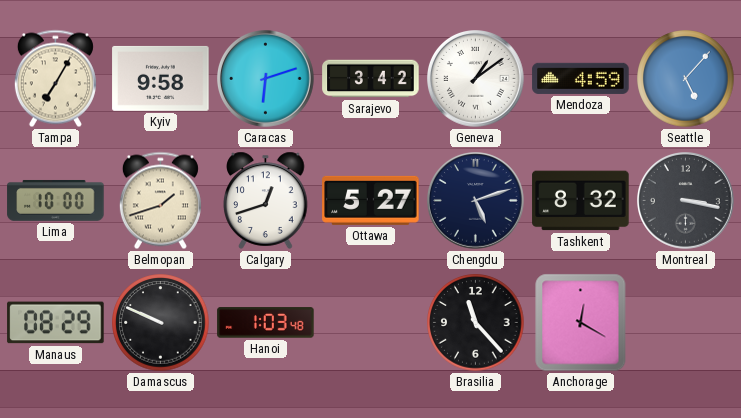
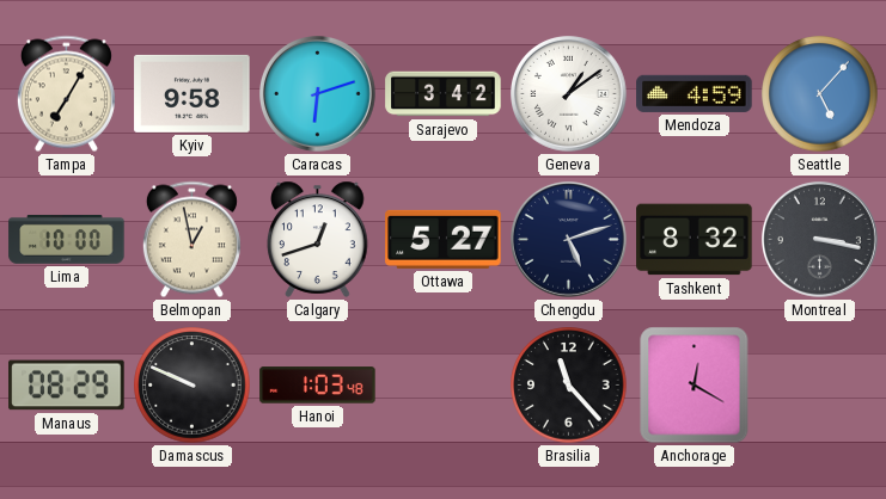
Belmopan: 1:42 -> 12:58 (191, 240)
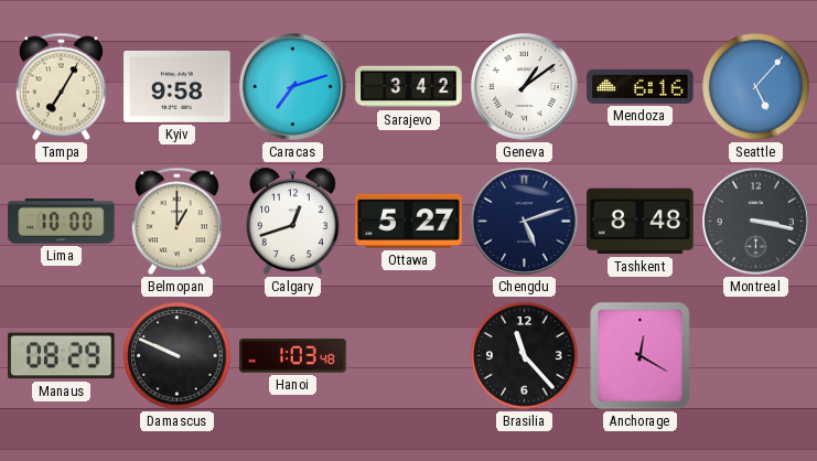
Caracas: 6:12 -> 7:12 (293, 87)
Mendoza: 4:59 -> 6:16 (641, 86)
Belmopan: 12:58 -> 1:00 (176, 222)
Tashkent: 8:32 -> 8:48 (641, 222)
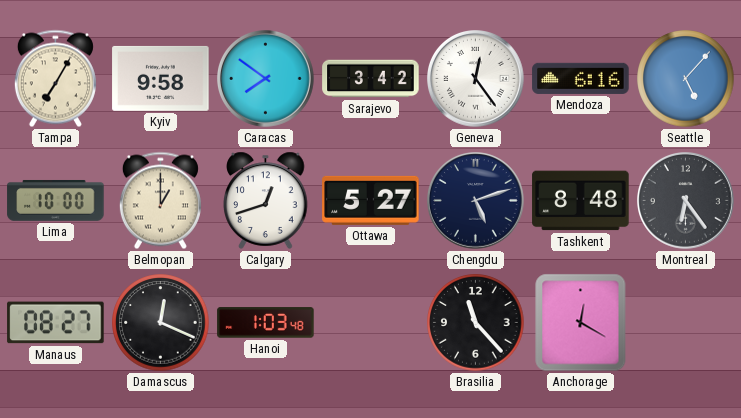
Caracas: 7:12 -> 7:51 (266, 79)
Geneva: 1:09 -> 12:24 (476, 79)
Montreal: 3:17 -> 6:24 (686, 201)
Manaus: 08:29 -> 08:27 (56, 323)
Damascus: 9:49 -> 12:19 (161, 323)
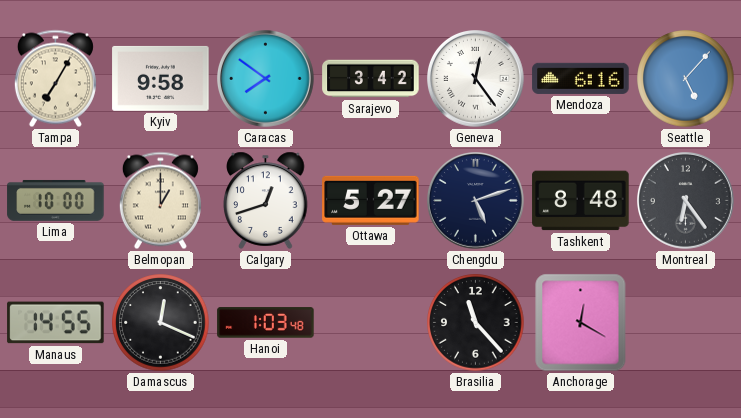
Manaus: 08:27 -> 14:55 (56, 323)
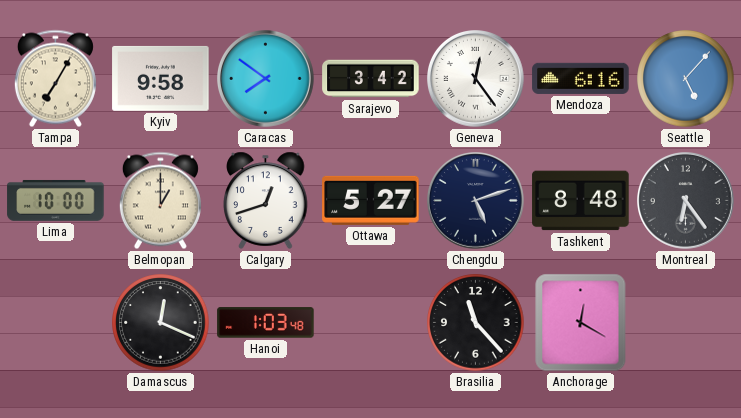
Manaus: 14:55 -> none (56, 323)
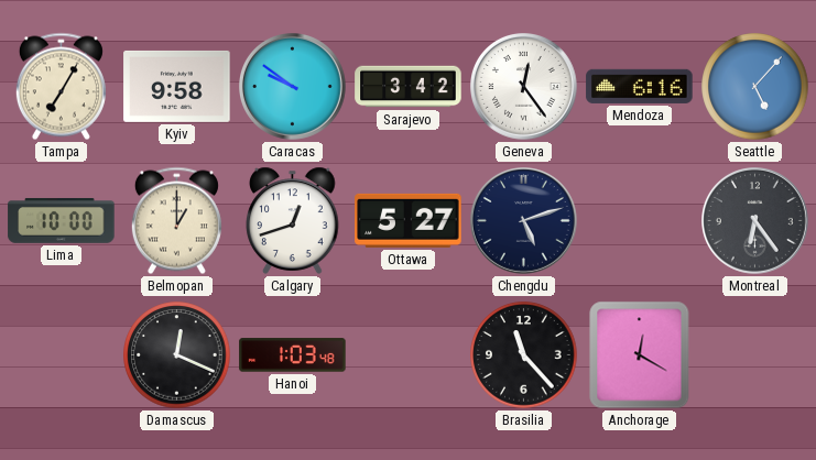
Caracas: 7:51 -> 9:51 (293, 87)
Tashkent: 8:48 -> none (581, 201)
